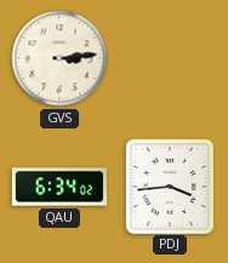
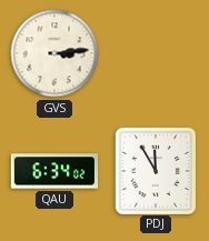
PDJ: 3:44 -> 11:55 (155, 170)
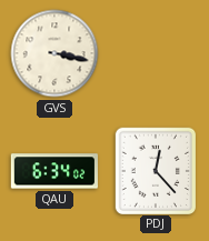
GVS: 3:14 -> 3:17 (54, 53)
PDJ: 11:55 -> 12:23 (155, 170)
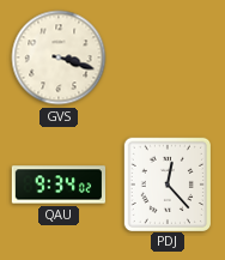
GVS: 3:17 -> 3:18 (59, 58)
QAU: 6:34 -> 9:34 (59, 185)
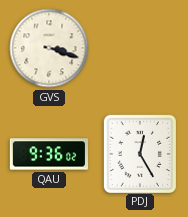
QAU: 9:34 -> 9:36 (49, 154)
PDJ: 12:23 -> 12:25 (139, 153)
